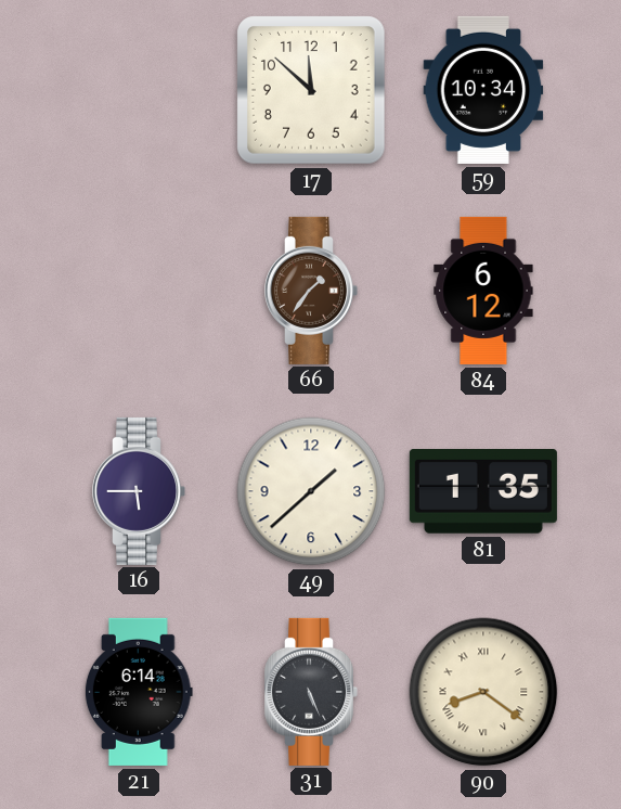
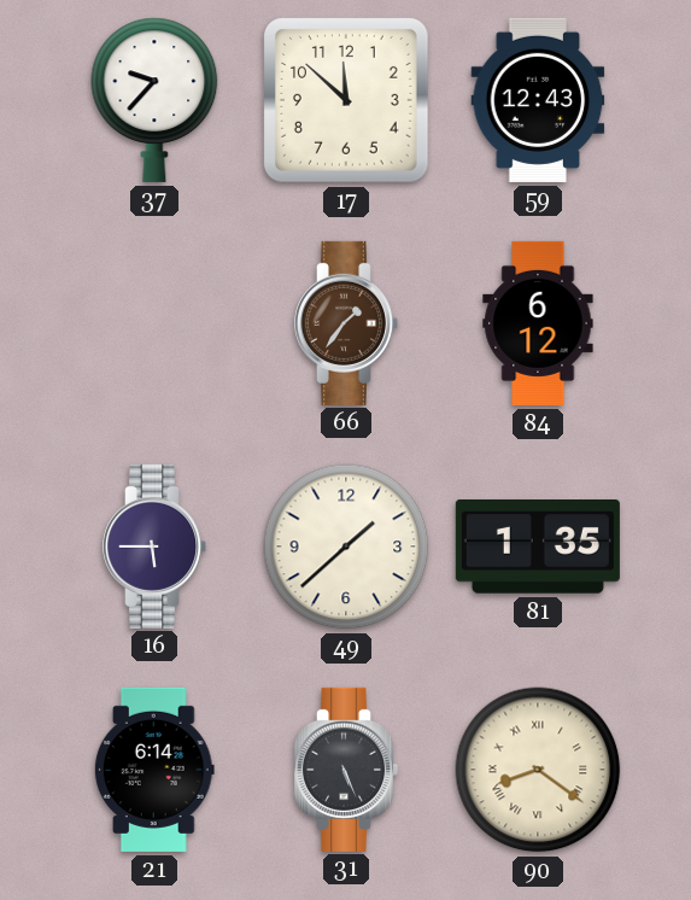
37: none -> 9:37 (154, 100)
59: 10:34 -> 12:43 (538, 100)
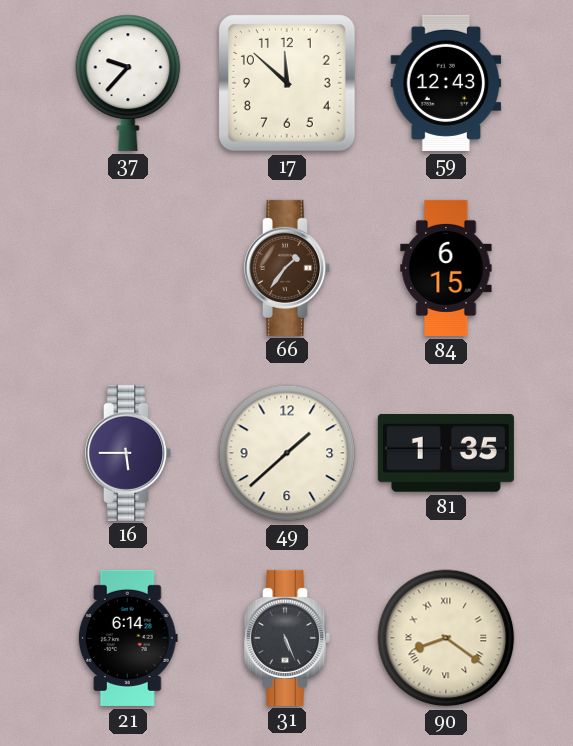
84: 6:12 -> 6:15 (446, 268)
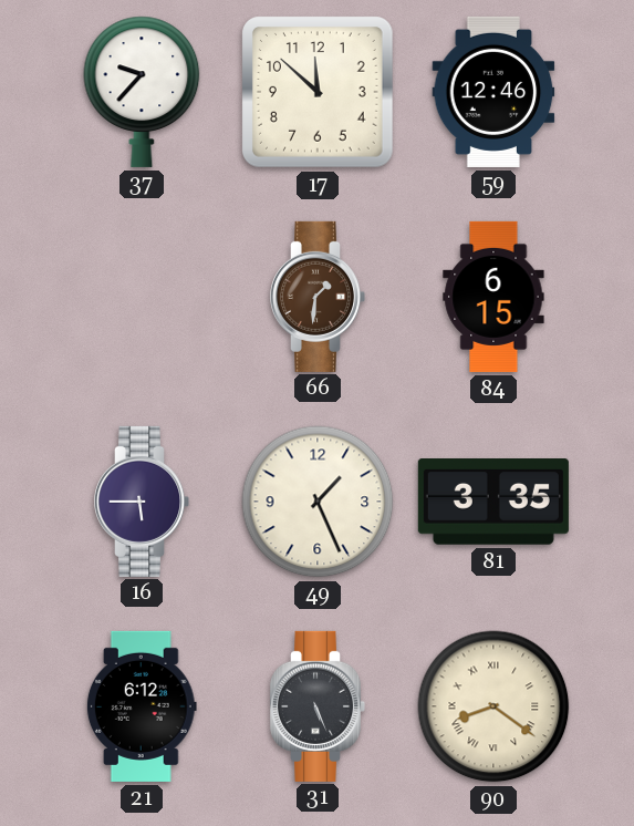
59: 12:43 -> 12:46 (493, 92)
66: 1:36 -> 1:31 (319, 297)
49: 1:38 -> 1:26 (318, 502)
81: 1:35 -> 3:35 (493, 502)
21: 6:14 -> 6:12 (142, 706)
